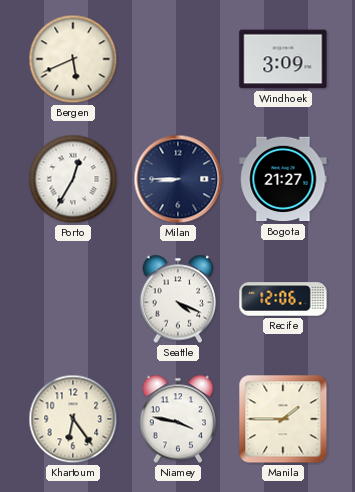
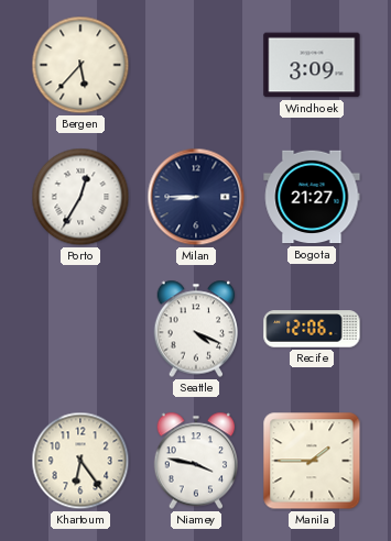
Bergen: 5:41 -> 5:37 (80, 65)
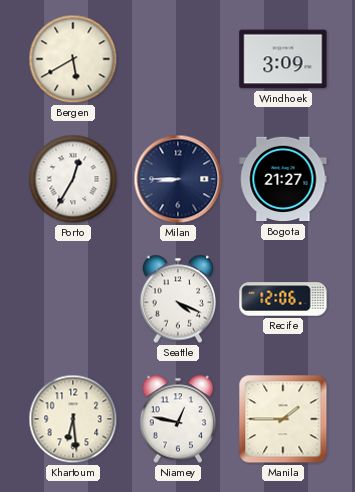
Bergen: 5:37 -> 5:40 (73, 59)
Khartoum: 6:24 -> 6:29 (73, 419)
Niamey: 3:47 -> 12:47 (178, 419)
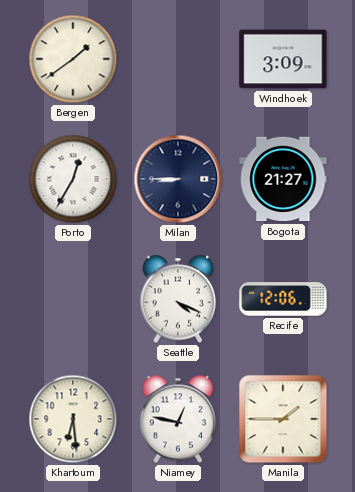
Bergen: 5:40 -> 1:39 (73, 59)
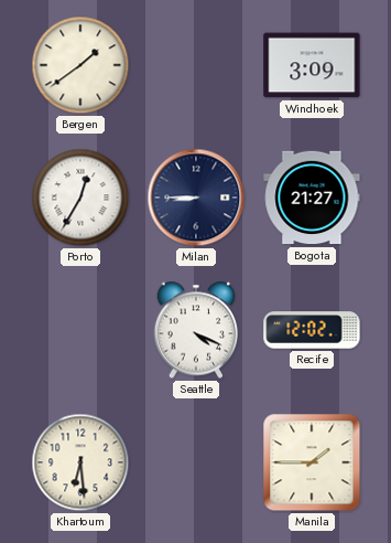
Recife: 12:06 -> 12:02 (312, 330)
Niamey: 12:47 -> none (178, 419)
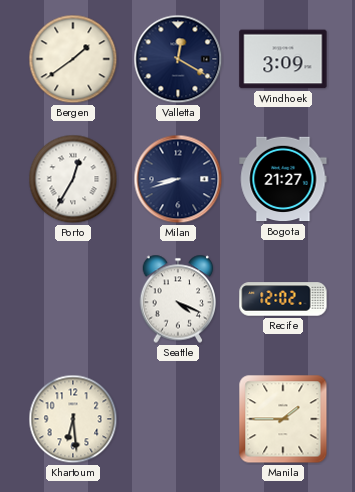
Valletta: none -> 12:20 (178, 59)
Milan: 8:45 -> 8:42 (178, 179)
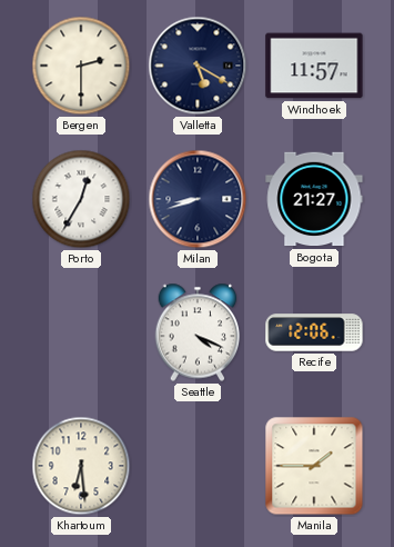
Bergen: 1:39 -> 2:30 (81, 66)
Valletta: 12:20 -> 5:20 (198, 66)
Windhoek: 3:09 -> 11:57 (314, 66)
Recife: 12:02 -> 12:06 (314, 332)
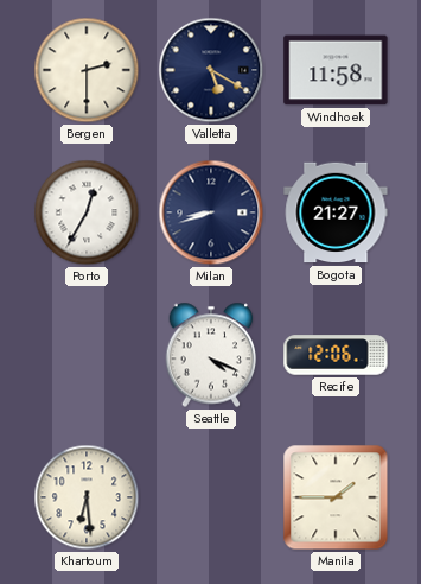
Windhoek: 11:57 -> 11:58 (336, 70)
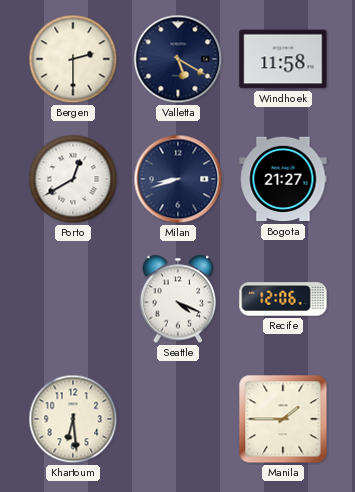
Porto: 12:35 -> 12:40 (73, 179)
